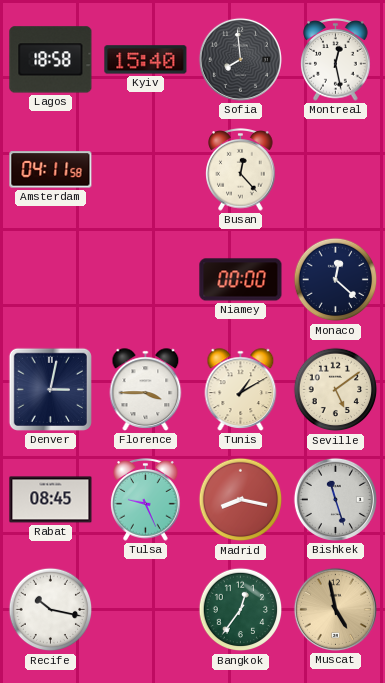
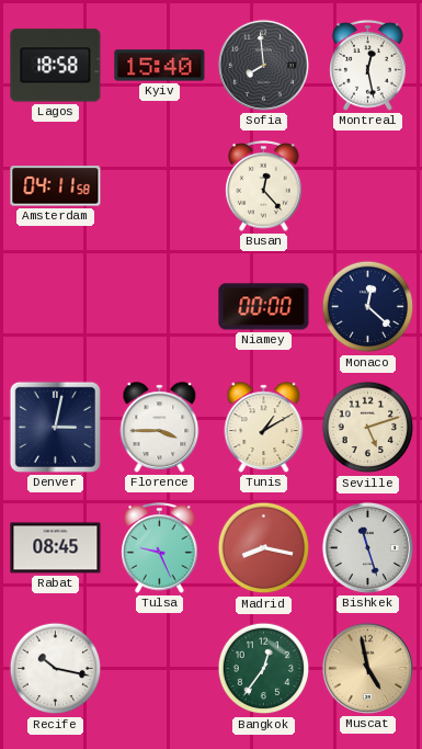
Seville: 5:09 -> 5:12 (368, 428)
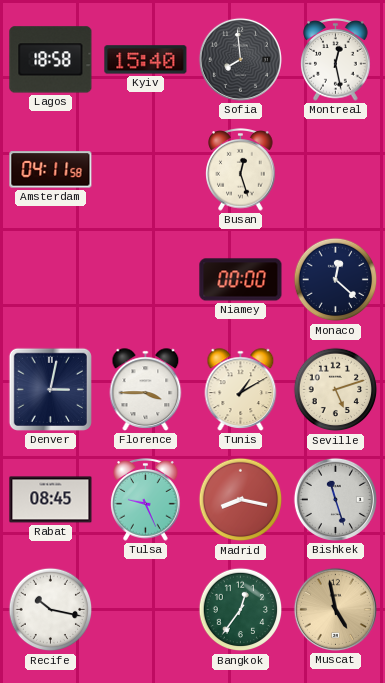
Busan: 12:23 -> 12:27 (241, 170)
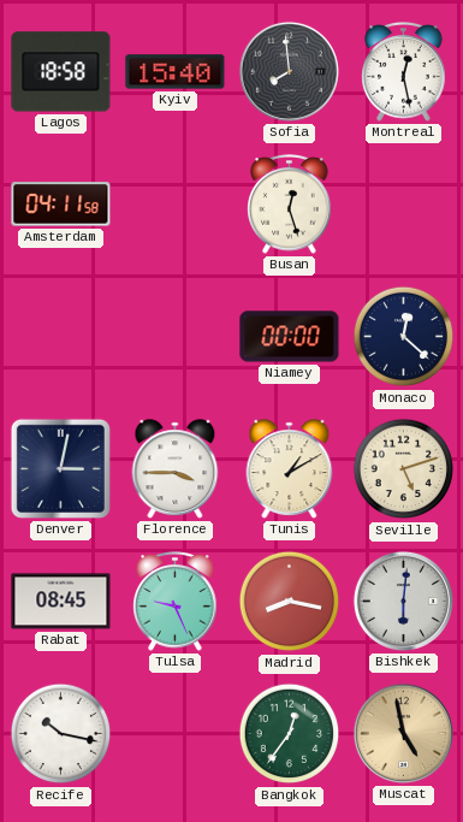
Bishkek: 11:27 -> 6:01 (403, 601)
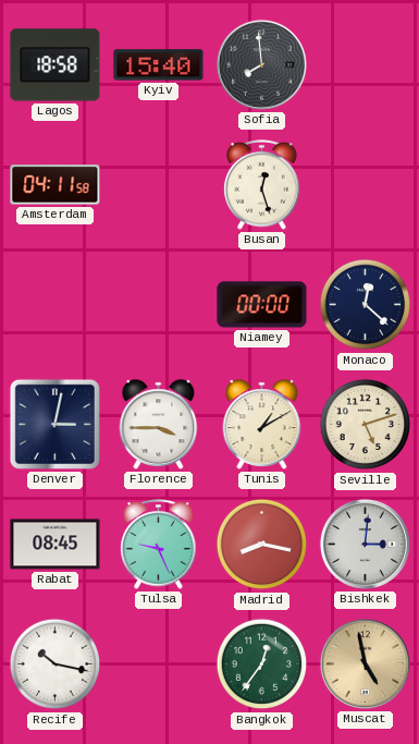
Montreal: 12:28 -> none (404, 72)
Bishkek: 6:01 -> 3:01 (365, 544)
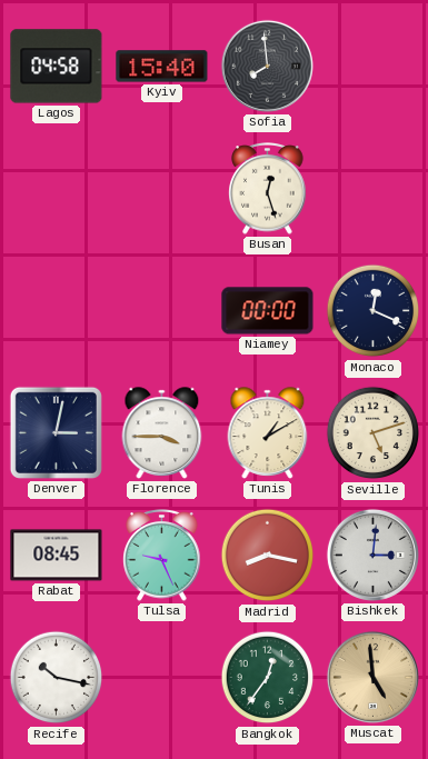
Lagos: 18:58 -> 04:58 (57, 67)
Amsterdam: 04:11 -> none (56, 185)
Monaco: 12:22 -> 12:19 (374, 311)
Muscat: 4:58 -> 4:59 (372, 677)
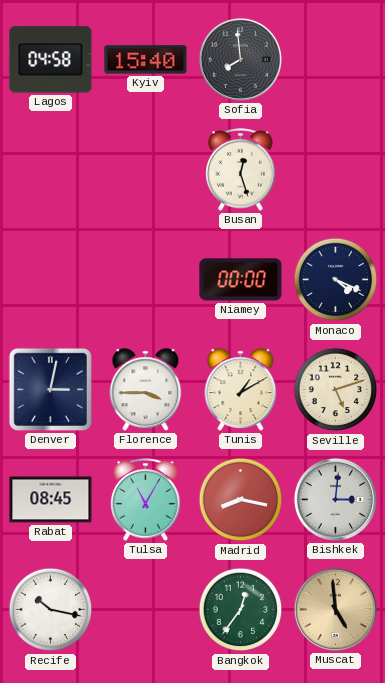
Monaco: 12:19 -> 4:19 (336, 280)
Tulsa: 9:26 -> 11:05 (146, 500)
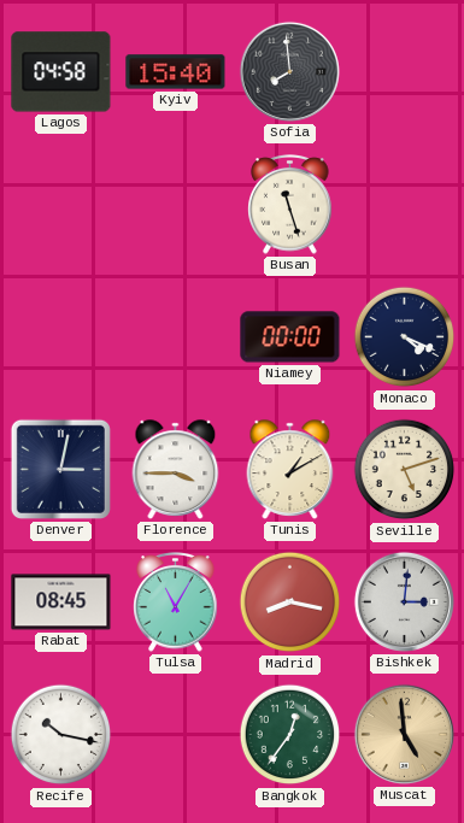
Busan: 12:27 -> 11:27 (290, 205)
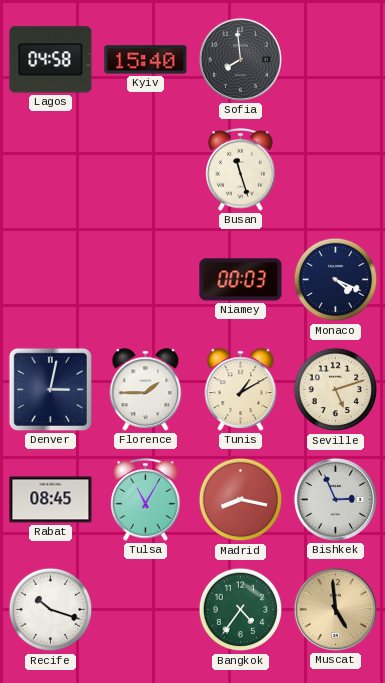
Niamey: 00:00 -> 00:03 (241, 280)
Florence: 3:45 -> 1:45 (146, 390)
Bishkek: 3:01 -> 2:56 (335, 499)
Recife: 10:17 -> 10:18 (51, 610)
Bangkok: 12:36 -> 4:36 (241, 610)
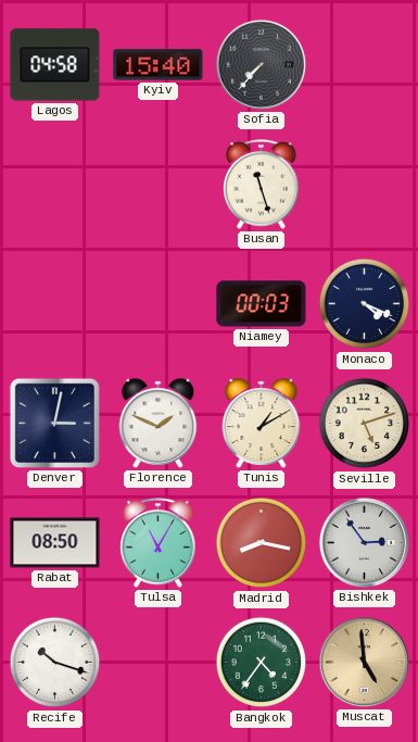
Sofia: 7:59 -> 7:37 (261, 64)
Florence: 1:45 -> 1:49 (159, 424)
Rabat: 08:45 -> 08:50 (55, 543)
Bishkek: 2:56 -> 2:54 (364, 542)
